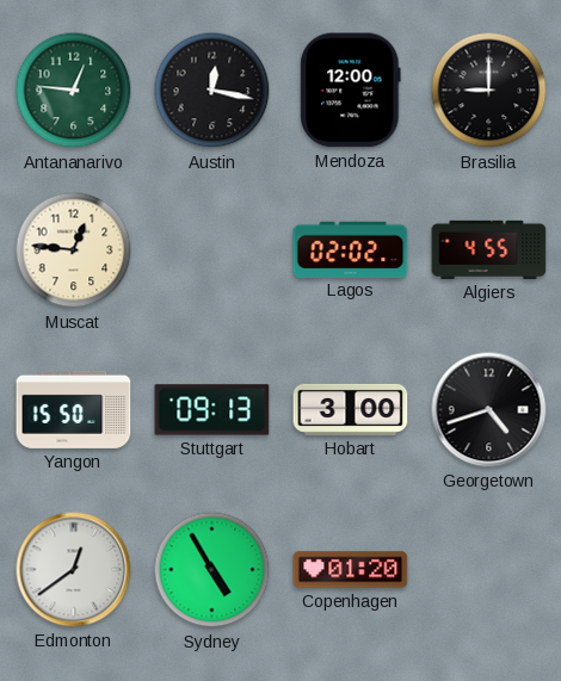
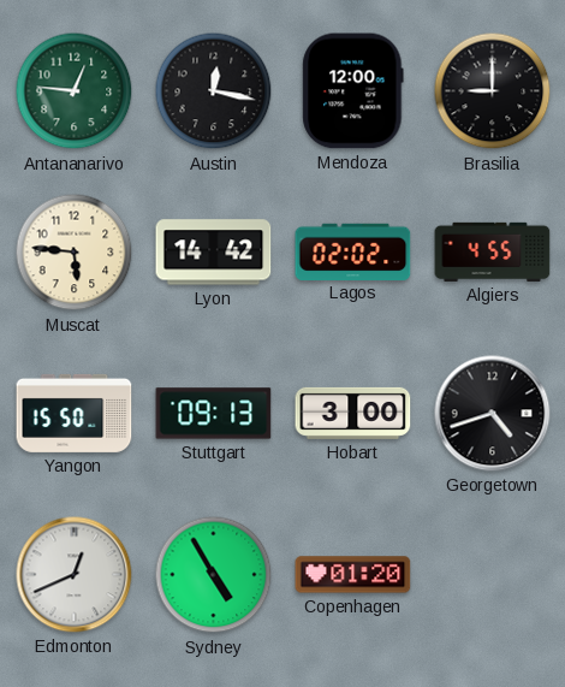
Muscat: 12:46 -> 5:46 (75, 253)
Lyon: none -> 14:42 (214, 253)
Edmonton: 12:39 -> 12:41 (75, 575)
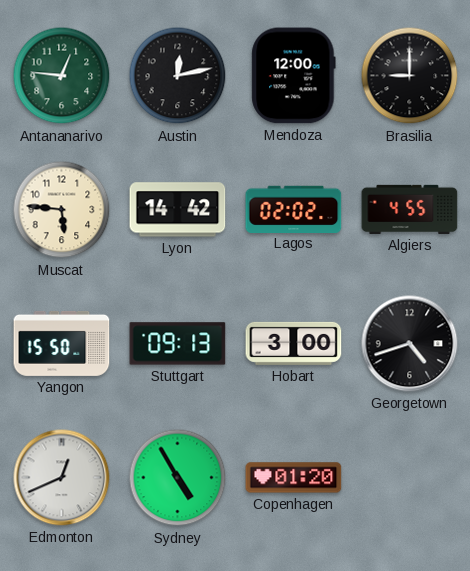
Austin: 12:17 -> 12:13 (178, 76)
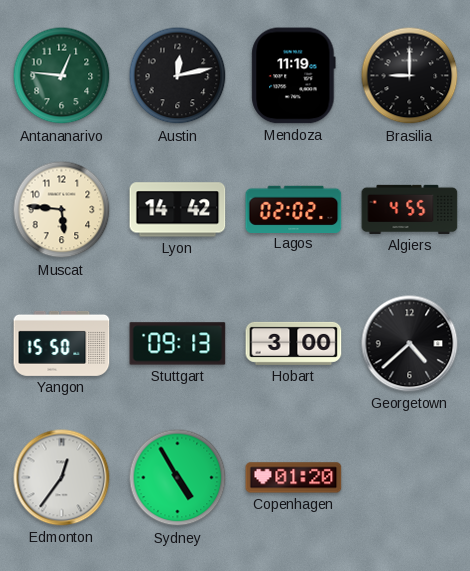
Mendoza: 12:00 -> 11:19 (294, 76)
Georgetown: 4:42 -> 4:38 (410, 344)
Edmonton: 12:41 -> 12:36 (62, 478)
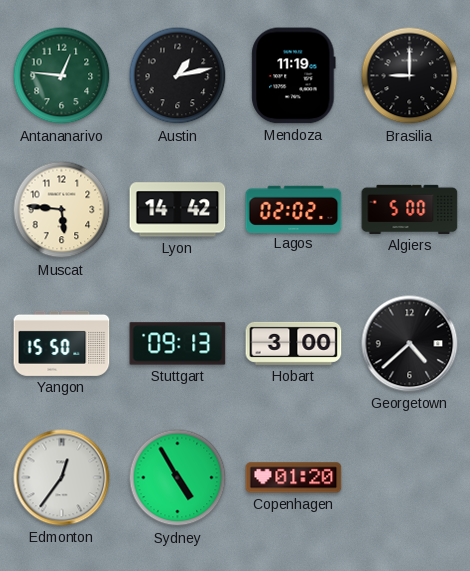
Austin: 12:13 -> 1:13 (178, 76)
Algiers: 4:55 -> 5:00 (410, 209)
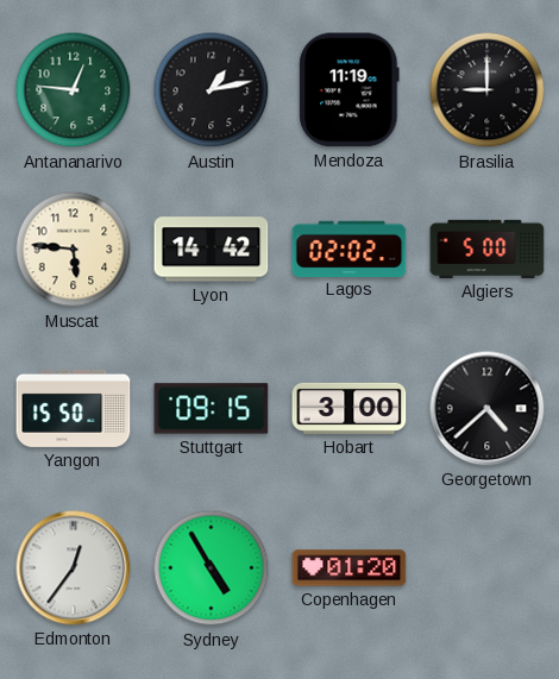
Stuttgart: 09:13 -> 09:15 (212, 409)
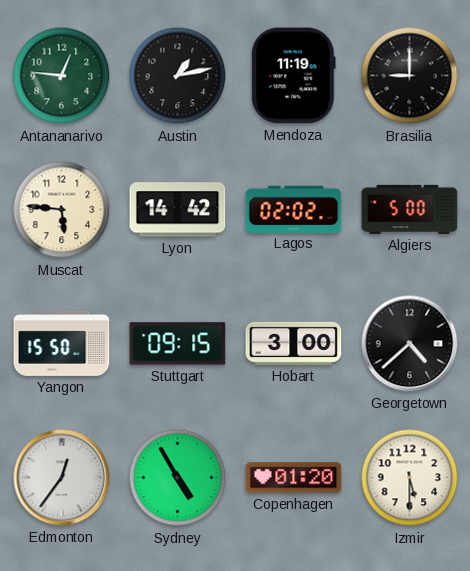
Izmir: none -> 5:30 (410, 478)
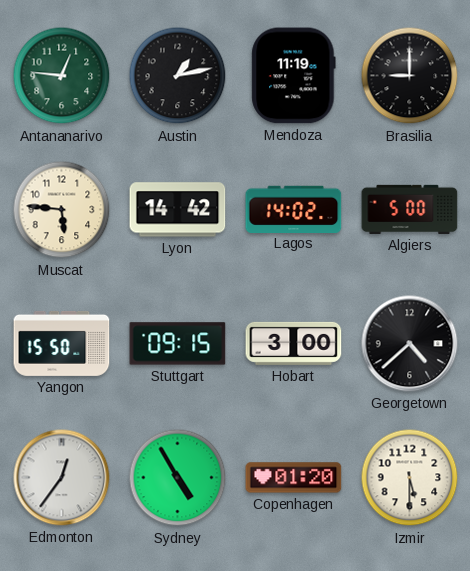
Lagos: 02:02 -> 14:02 (294, 209)
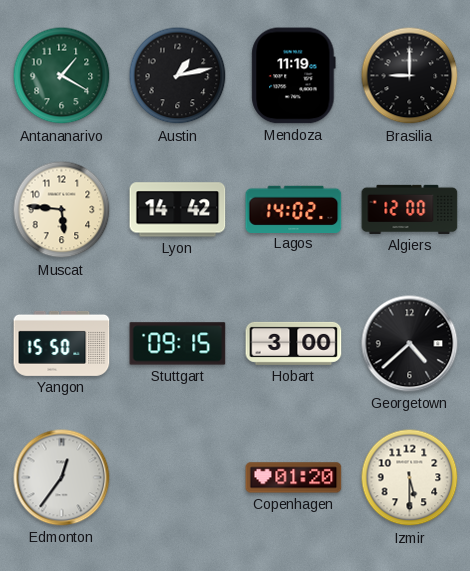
Antananarivo: 12:46 -> 1:20 (62, 76)
Algiers: 5:00 -> 12:00 (410, 209)
Sydney: 4:55 -> none (178, 478)
